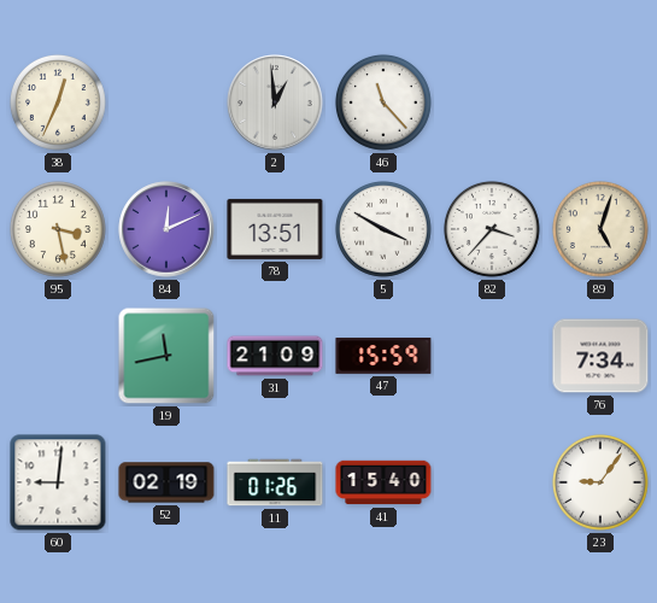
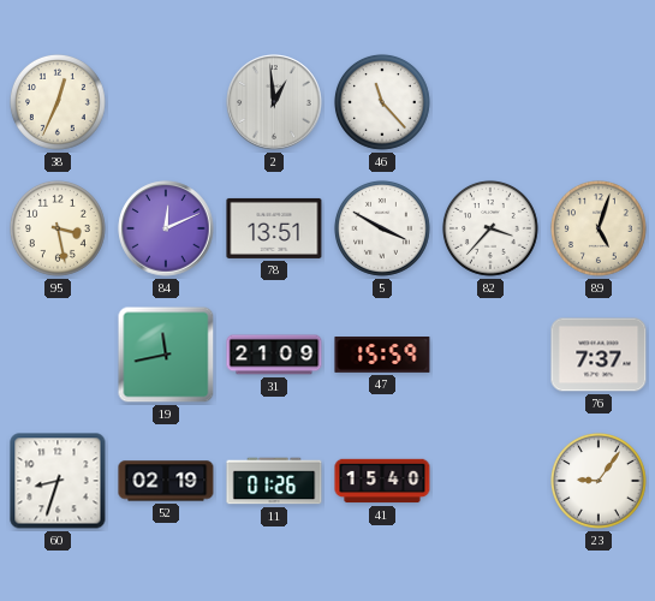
76: 7:34 -> 7:37 (599, 355)
60: 9:01 -> 8:33 (58, 481)
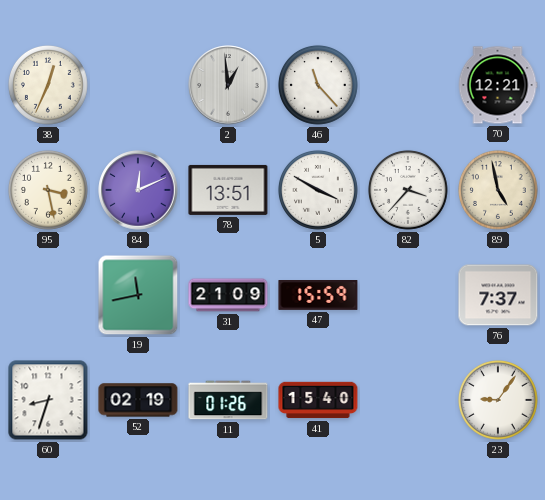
70: none -> 12:21 (498, 85)
89: 5:03 -> 4:58 (498, 190)
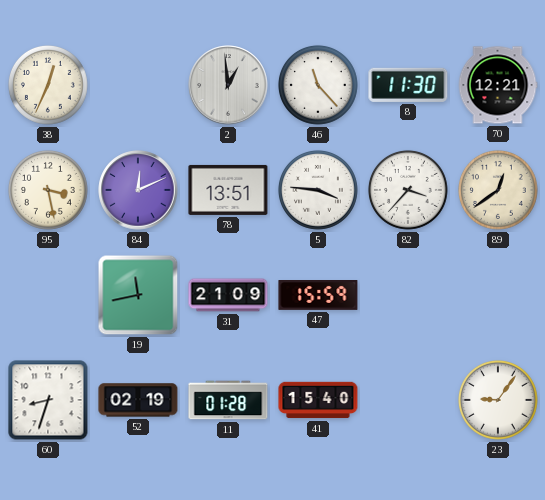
8: none -> 11:30 (408, 85)
5: 3:50 -> 3:46 (318, 190)
89: 4:58 -> 12:39 (498, 190)
76: 7:37 -> none (498, 295)
11: 01:26 -> 01:28 (228, 400)
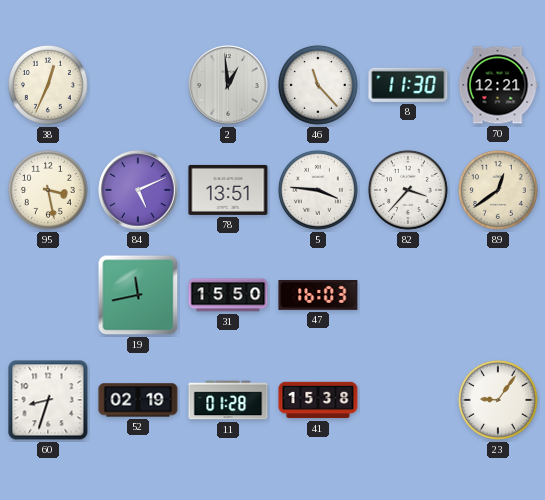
84: 12:11 -> 5:11 (138, 190)
31: 21:09 -> 15:50 (228, 295)
47: 15:59 -> 16:03 (318, 296)
41: 15:40 -> 15:38 (318, 400)
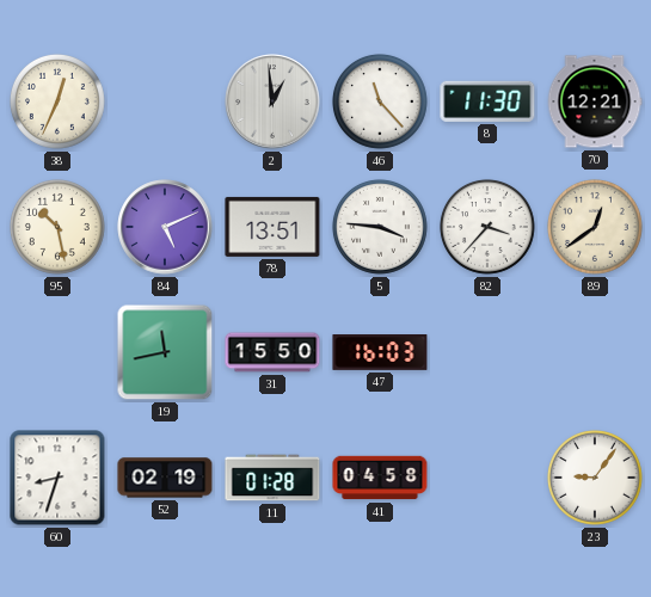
95: 3:28 -> 10:28 (57, 227)
41: 15:38 -> 04:58 (380, 478)
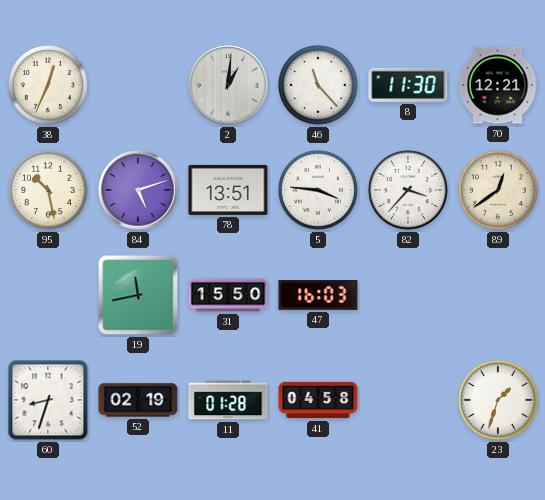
2: 12:59 -> 1:01 (228, 85)
84: 5:11 -> 5:12 (138, 190)
23: 9:06 -> 1:33 (498, 400)
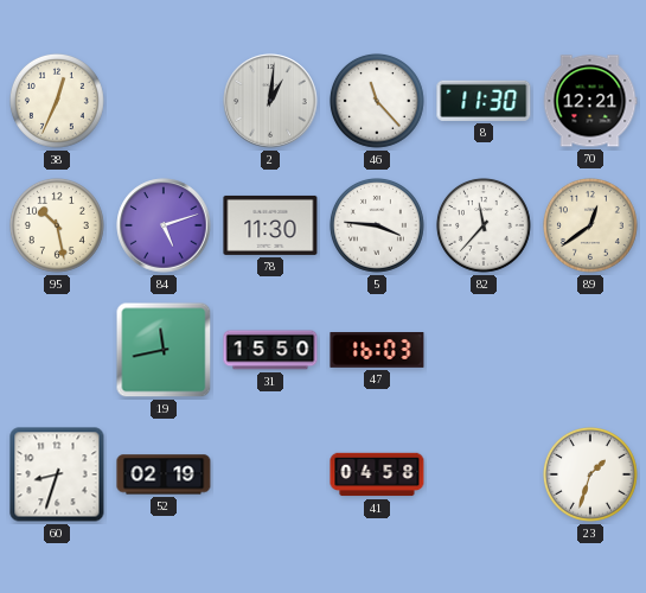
78: 13:51 -> 11:30 (270, 225)
82: 3:37 -> 11:37 (484, 225)
11: 01:28 -> none (228, 400)
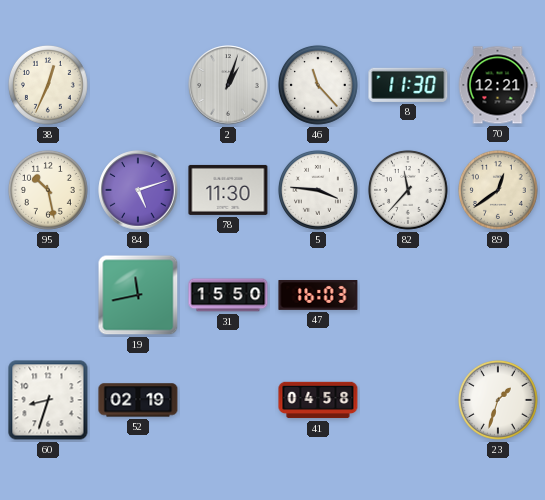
2: 1:01 -> 1:03 (228, 85)
